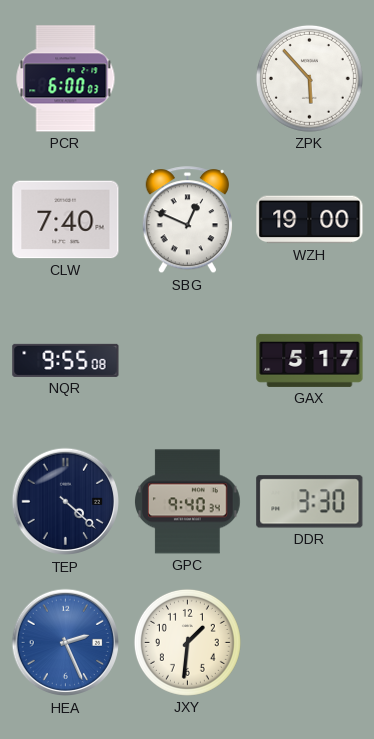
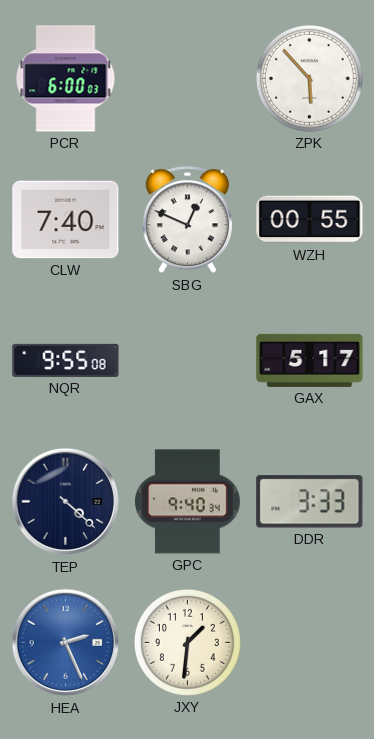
WZH: 19:00 -> 00:55 (310, 220)
DDR: 3:30 -> 3:33 (310, 502)
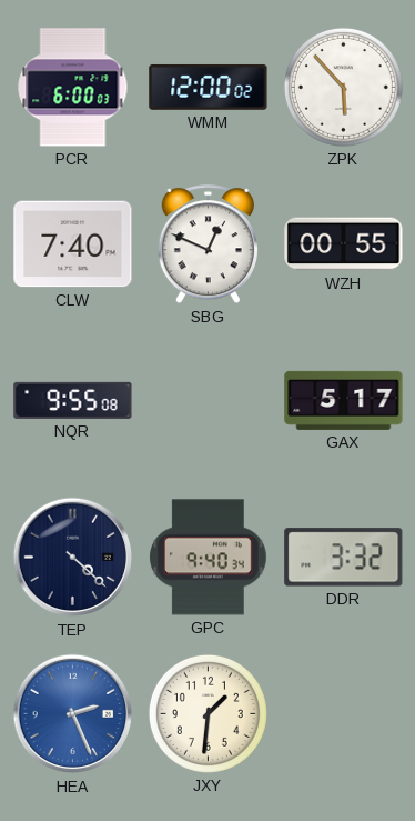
WMM: none -> 12:00 (209, 87)
DDR: 3:33 -> 3:32 (344, 558)
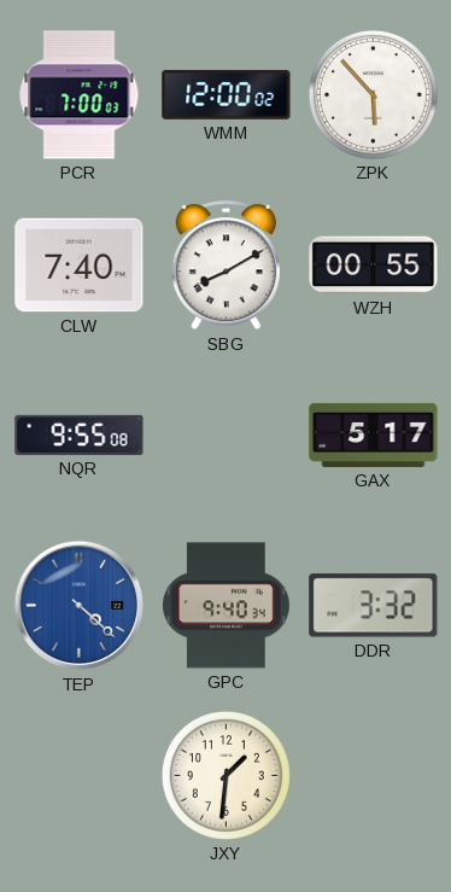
PCR: 6:00 -> 7:00 (80, 95)
SBG: 12:49 -> 8:10 (225, 266)
TEP dial: navy -> blue (80, 606)
HEA: 2:26 -> none (73, 714)
